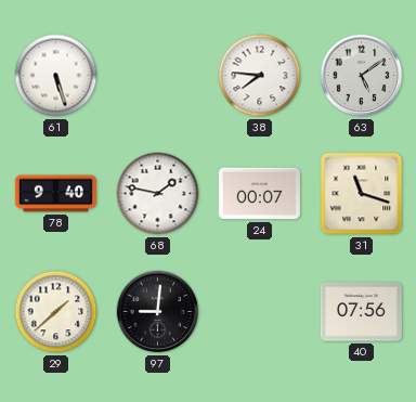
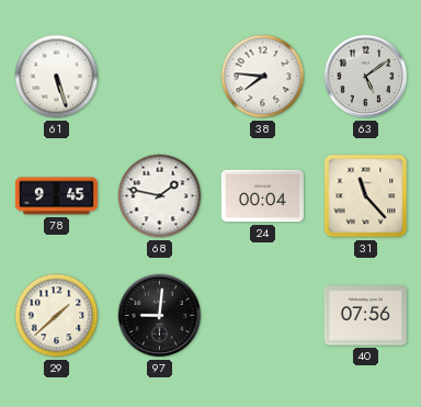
78: 9:40 -> 9:45 (56, 196)
24: 00:07 -> 00:04 (262, 196)
31: 11:18 -> 11:23 (366, 196)
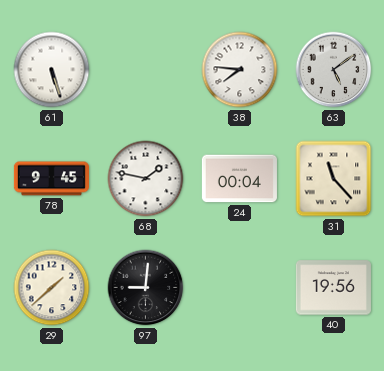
40: 07:56 -> 19:56 (333, 288)
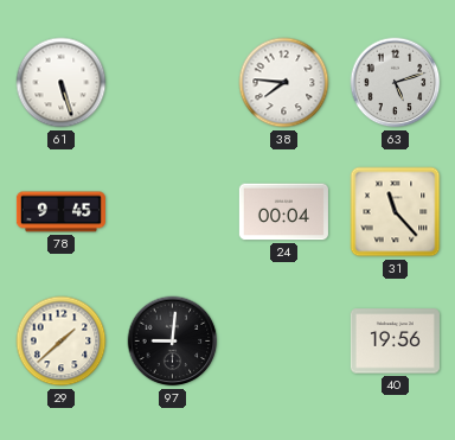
63: 5:09 -> 5:12 (396, 83)
68: 1:47 -> none (146, 179)
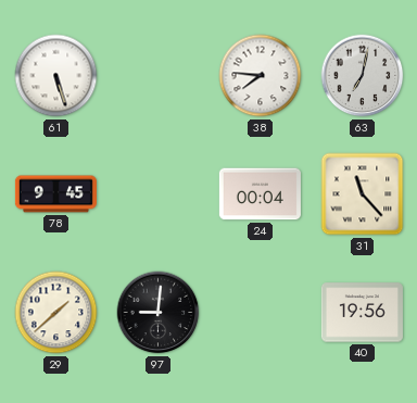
63: 5:12 -> 7:02 (363, 76)
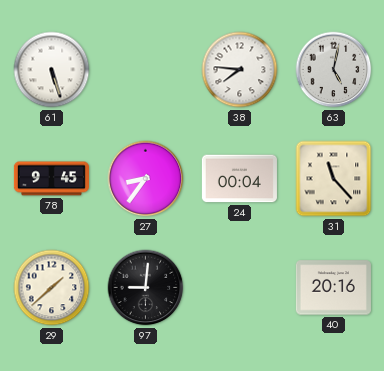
63: 7:02 -> 5:02 (334, 70)
27: none -> 8:36 (146, 179)
40: 19:56 -> 20:16 (333, 288)
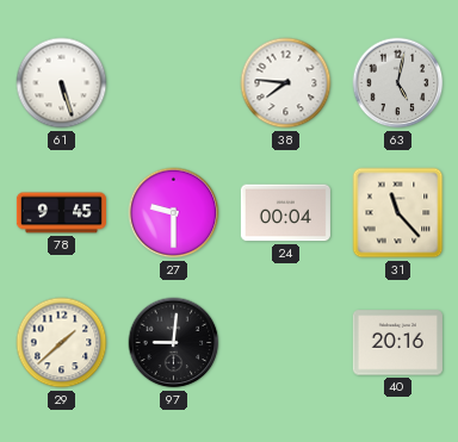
27: 8:36 -> 9:30 (174, 213)
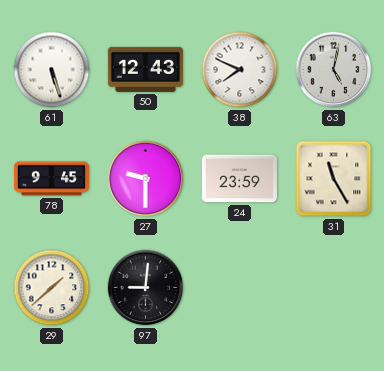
50: none -> 12:43 (145, 69)
38: 7:46 -> 7:49 (240, 70)
24: 00:04 -> 23:59 (239, 179)
31: 11:23 -> 11:25 (334, 179)
40: 20:16 -> none (397, 343)
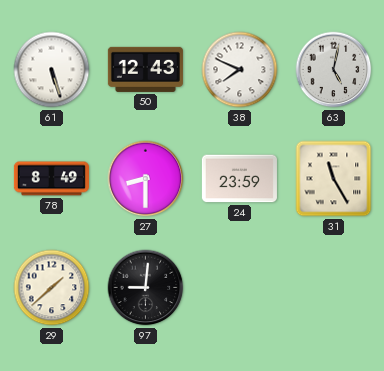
78: 9:45 -> 8:49 (51, 179)
27: 9:30 -> 8:30 (146, 179)
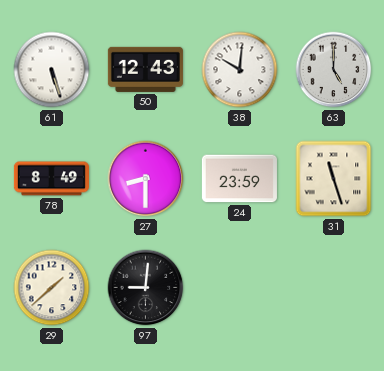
38: 7:49 -> 10:01 (240, 70)
63: 5:02 -> 5:00 (334, 70)
31: 11:25 -> 11:27 (334, 179)
